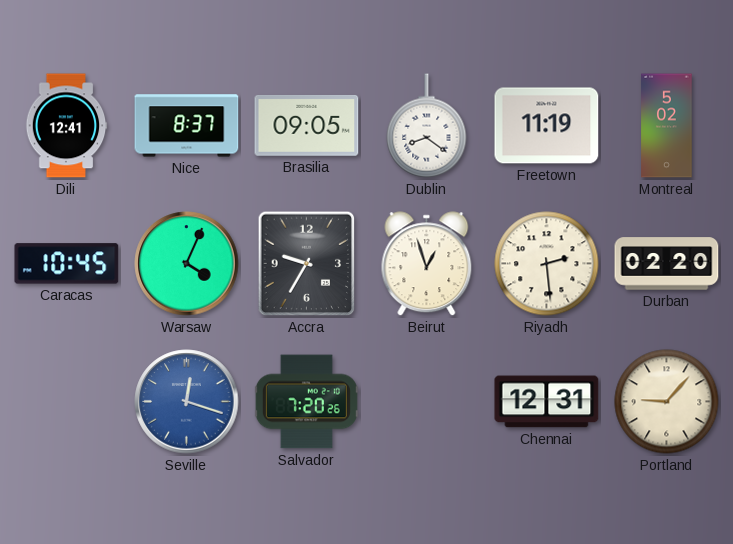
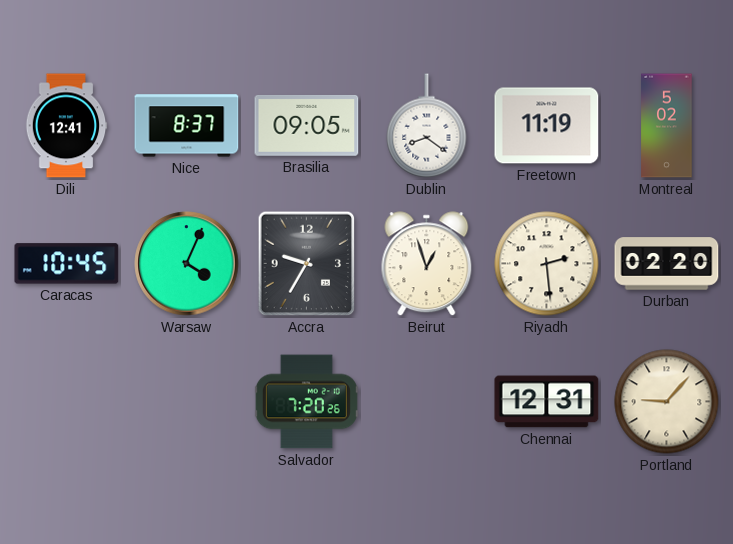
Seville: 12:18 -> none (187, 402)
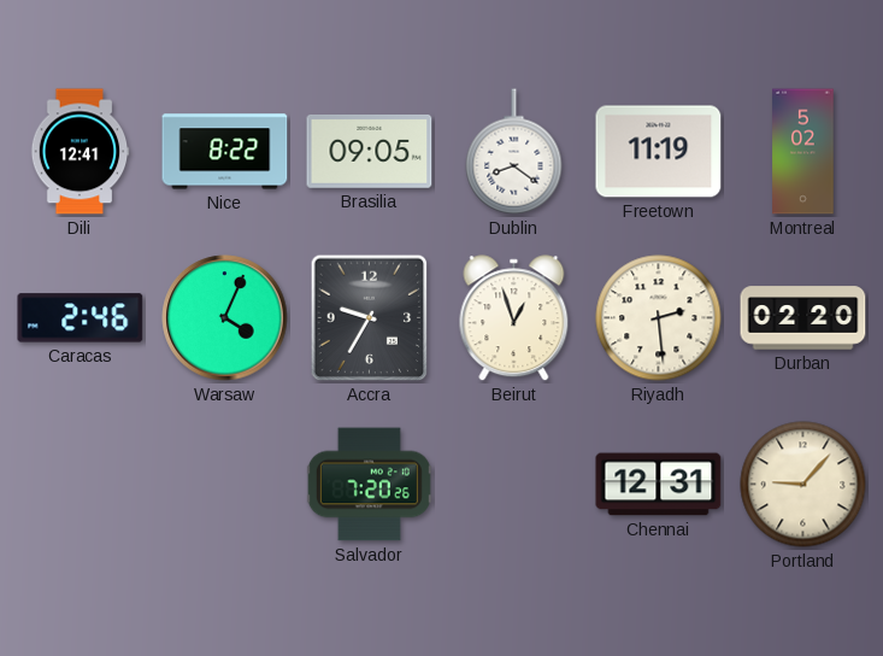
Nice: 8:37 -> 8:22 (225, 152)
Caracas: 10:45 -> 2:46 (81, 318)
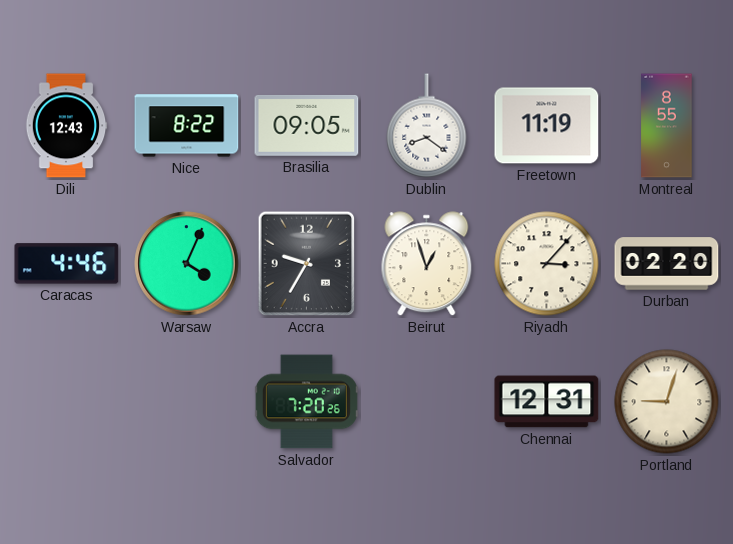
Dili: 12:41 -> 12:43 (66, 126)
Montreal: 5:02 -> 8:55 (667, 126)
Caracas: 2:46 -> 4:46 (67, 264)
Riyadh: 2:29 -> 3:07 (547, 264)
Portland: 9:07 -> 9:03 (667, 402)
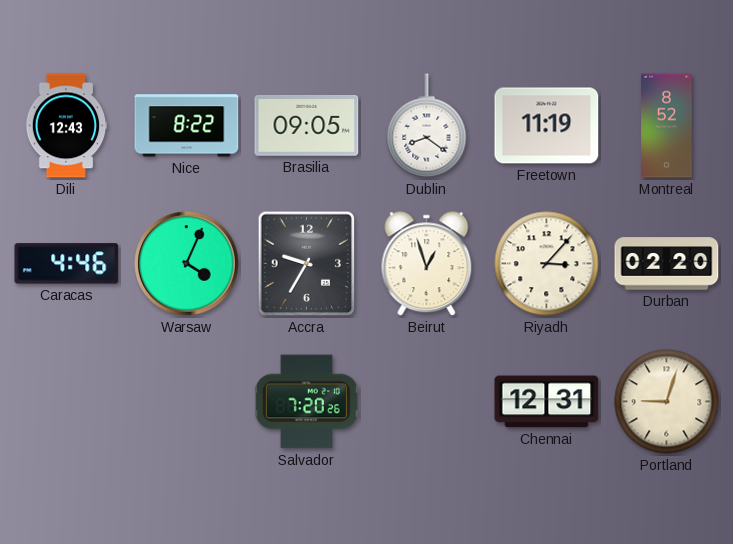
Montreal: 8:55 -> 8:52 (667, 126)
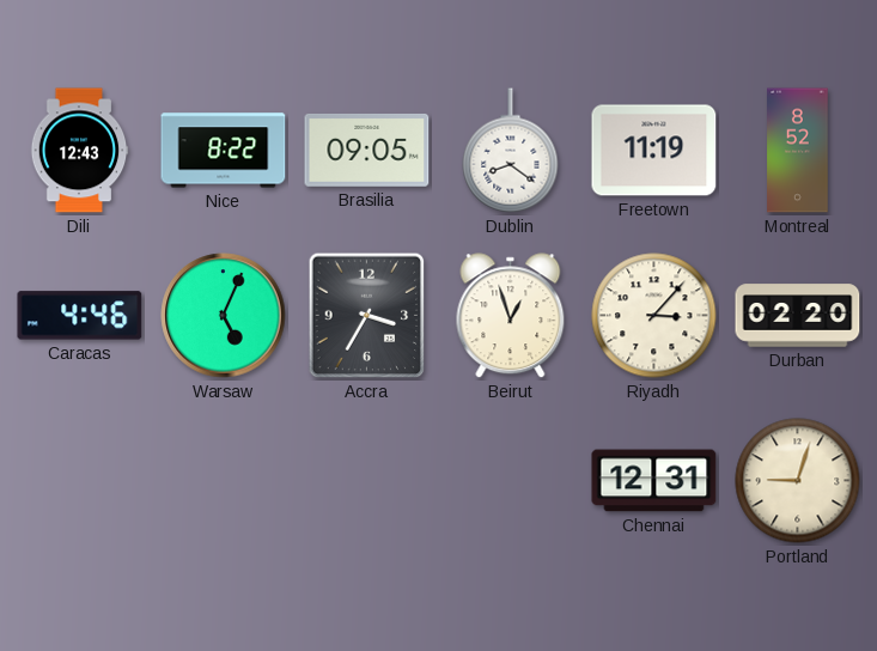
Warsaw: 4:04 -> 5:04 (224, 316)
Accra: 9:35 -> 3:35 (367, 316)
Salvador: 7:20 -> none (306, 402)
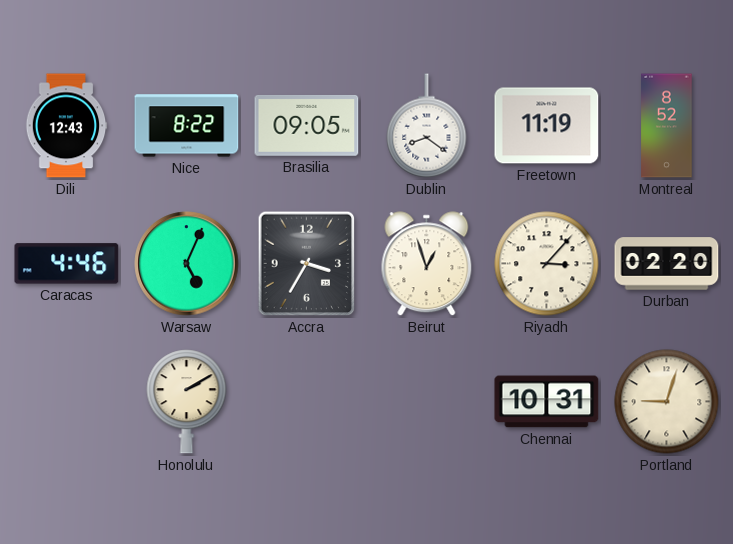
Honolulu: none -> 2:10 (187, 402)
Chennai: 12:31 -> 10:31 (547, 402)
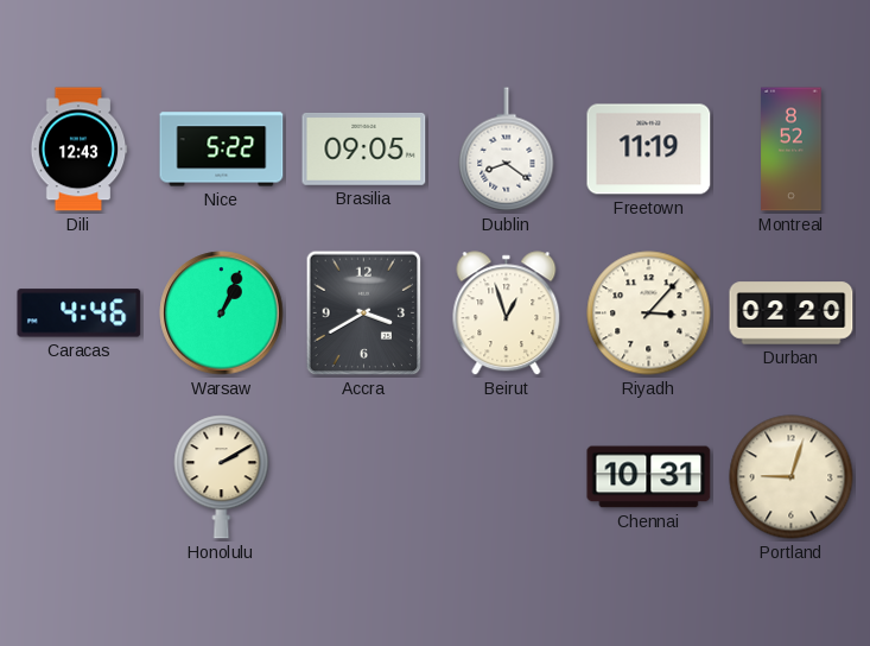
Nice: 8:22 -> 5:22 (222, 150)
Warsaw: 5:04 -> 1:04 (222, 313)
Accra: 3:35 -> 3:40 (364, 313)
